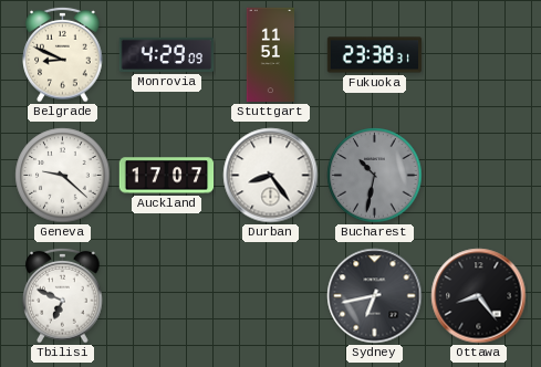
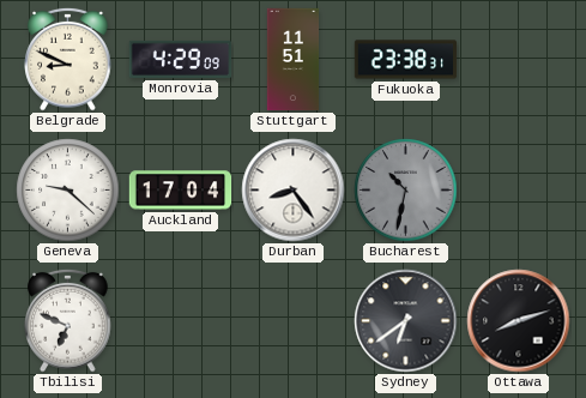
Auckland: 17:07 -> 17:04 (181, 191)
Sydney: 6:43 -> 6:39 (406, 321)
Ottawa: 8:24 -> 8:12 (519, 321)
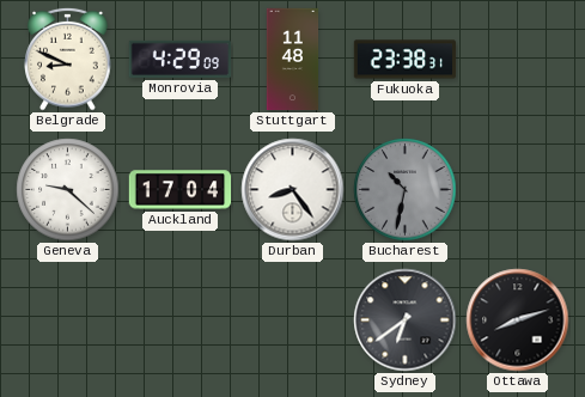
Stuttgart: 11:51 -> 11:48 (293, 60)
Tbilisi: 6:49 -> none (68, 320)
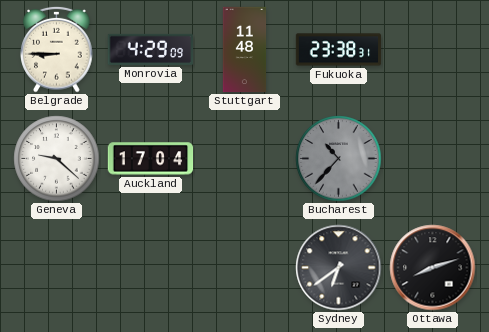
Belgrade: 8:49 -> 8:45 (57, 49)
Durban: 8:24 -> none (293, 190)
Bucharest: 10:32 -> 10:37 (339, 159)
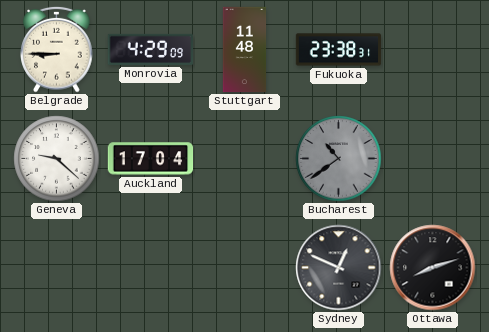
Bucharest: 10:37 -> 10:39 (339, 159)
Sydney: 6:39 -> 12:49 (339, 268)
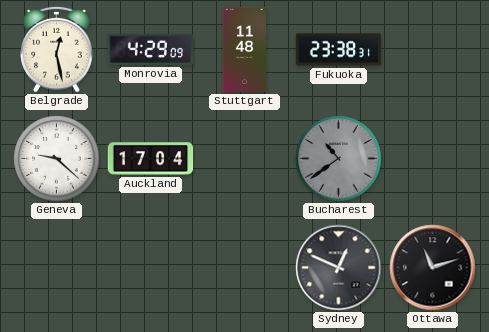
Belgrade: 8:45 -> 12:28 (57, 49)
Ottawa: 8:12 -> 11:12 (433, 268)
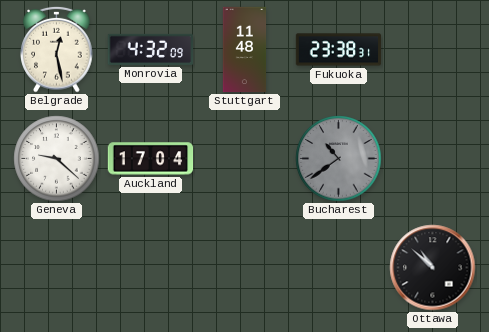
Monrovia: 4:29 -> 4:32 (151, 49)
Sydney: 12:49 -> none (339, 268)
Ottawa: 11:12 -> 10:52 (433, 268)
